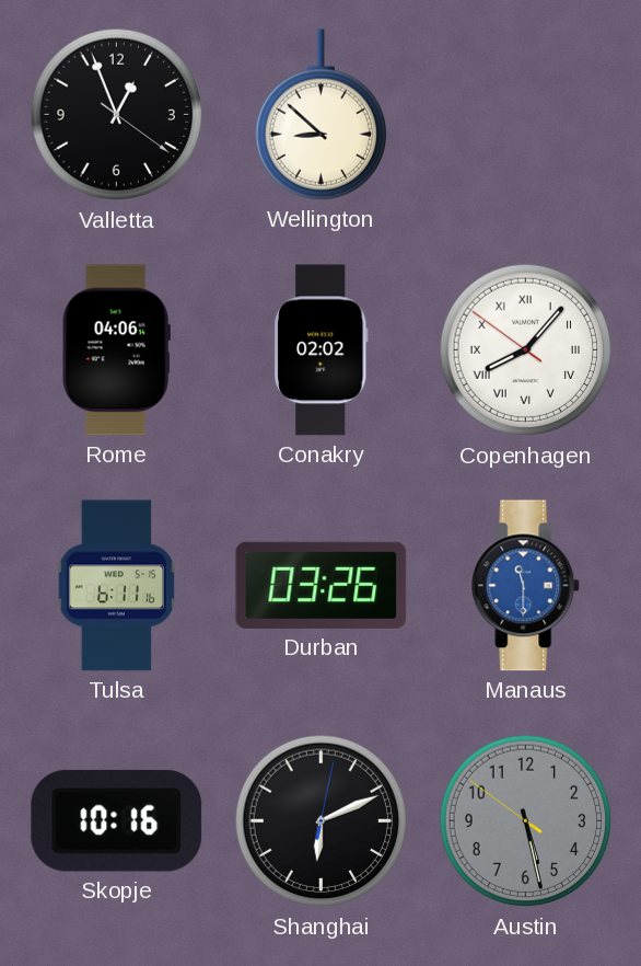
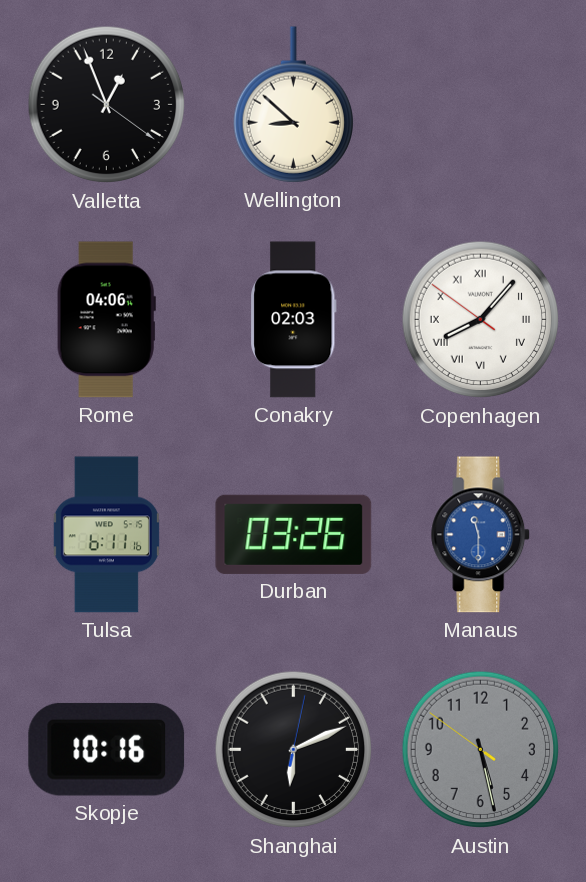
Conakry: 02:02 -> 02:03 (294, 320)
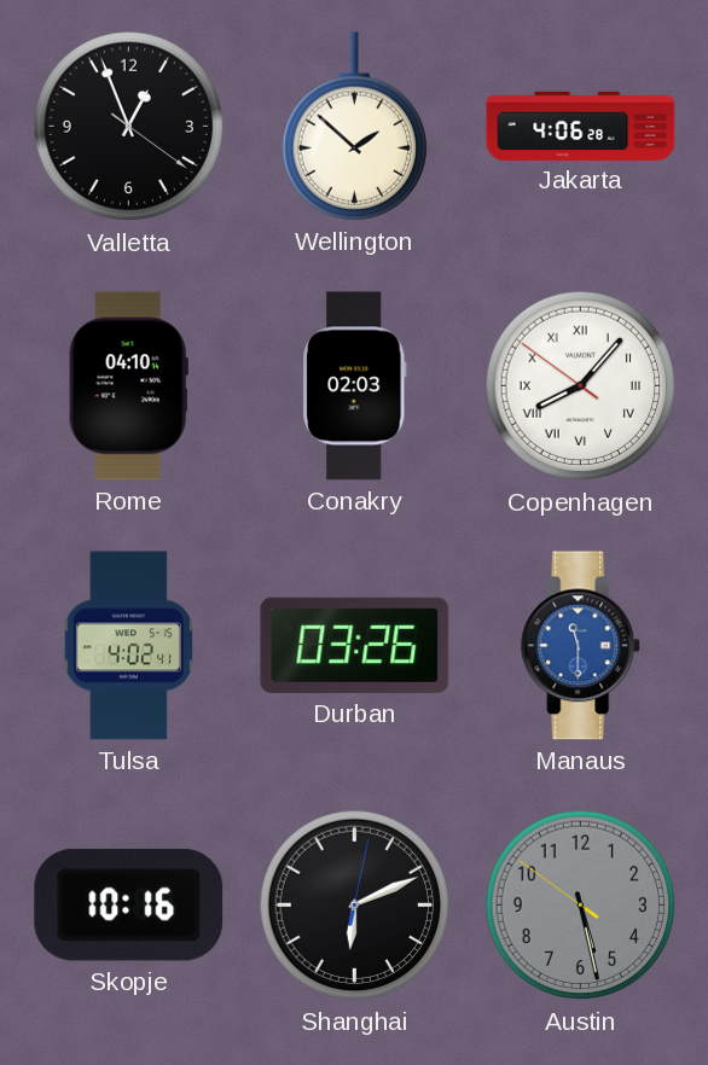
Wellington: 8:52 -> 1:52 (354, 127)
Jakarta: none -> 4:06 (581, 126)
Rome: 04:06 -> 04:10 (128, 386)
Tulsa: 6:11 -> 4:02 (128, 646)
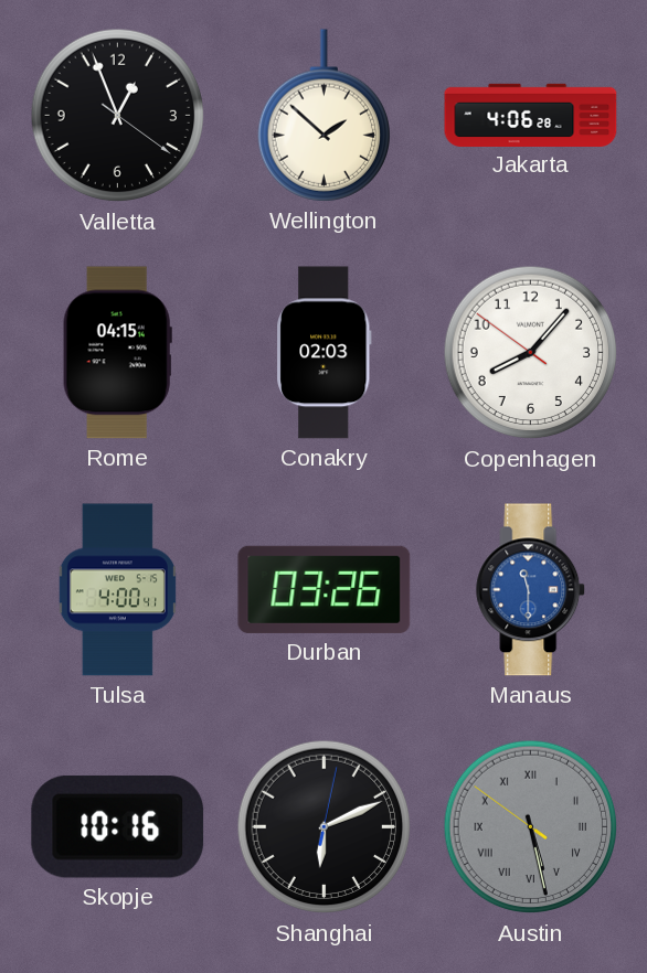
Rome: 04:10 -> 04:15 (117, 353)
Copenhagen numerals: Roman -> Arabic (531, 353)
Tulsa: 4:02 -> 4:00 (117, 590)
Austin numerals: Arabic -> Roman (531, 827)
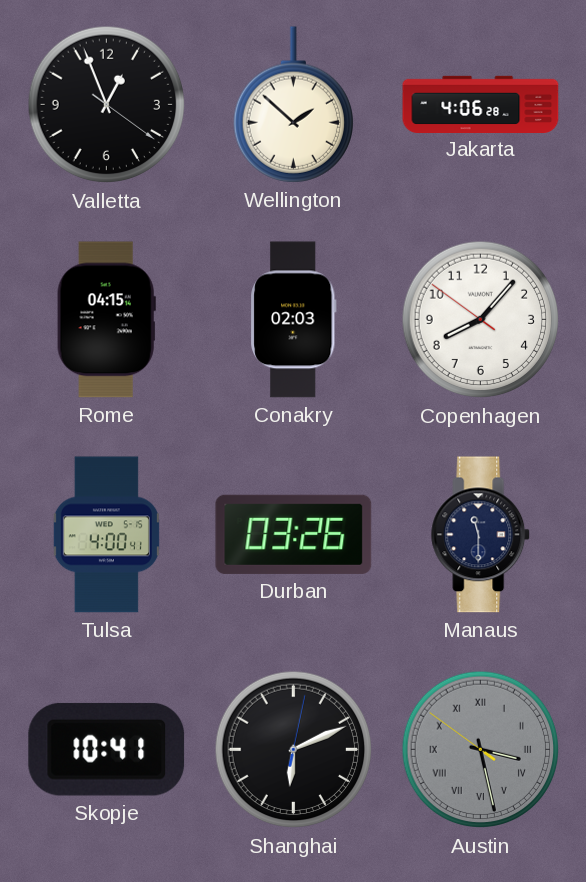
Manaus dial: blue -> navy (481, 535)
Skopje: 10:16 -> 10:41 (107, 749)
Austin: 5:27 -> 3:27 (481, 750)
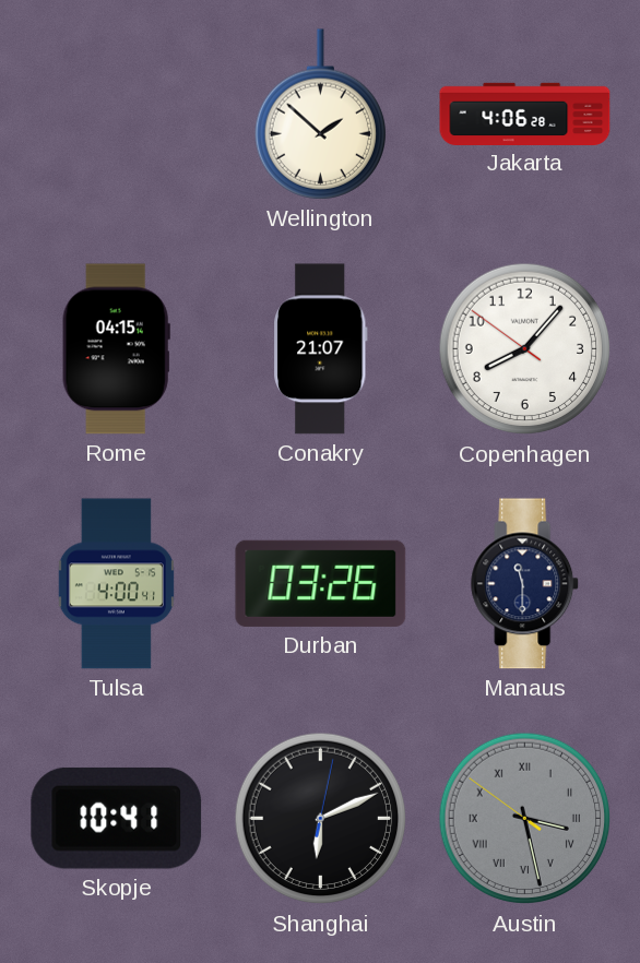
Valletta: 12:56 -> none (107, 105)
Conakry: 02:03 -> 21:07 (321, 349)
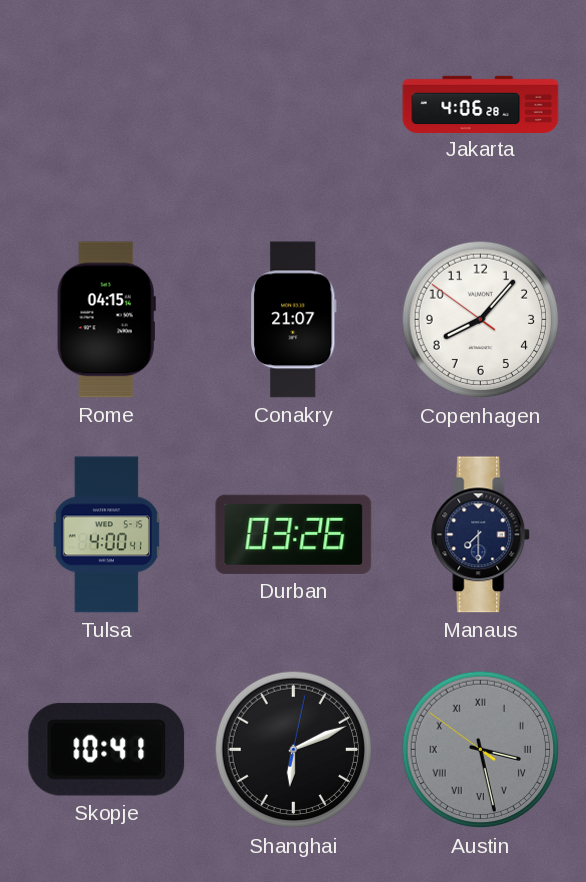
Wellington: 1:52 -> none (320, 115)
Manaus: 11:30 -> 7:30 (481, 535)
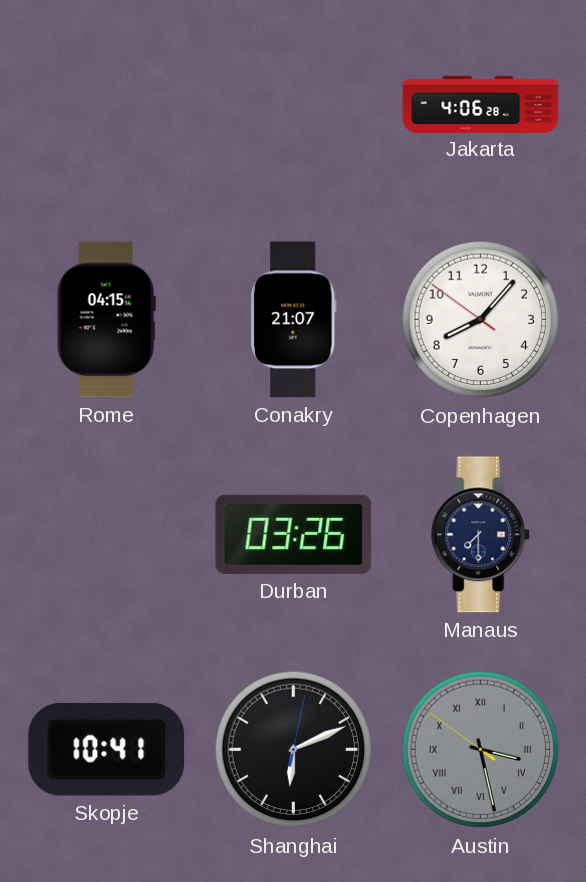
Tulsa: 4:00 -> none (106, 535)
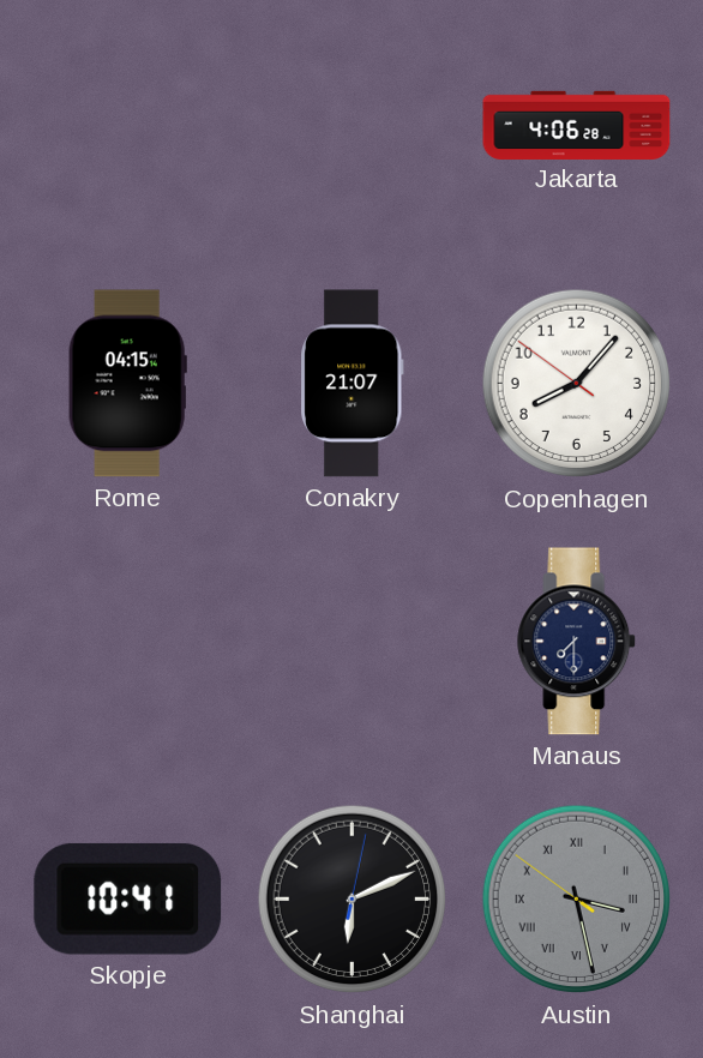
Durban: 03:26 -> none (294, 534)
